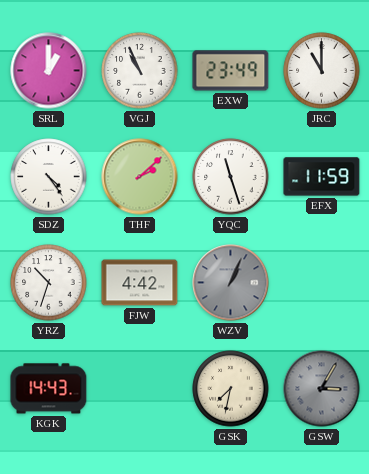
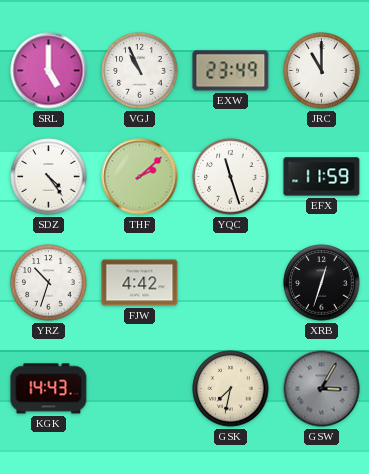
SRL: 1:00 -> 5:00 (49, 71)
WZV: 1:04 -> none (231, 283)
XRB: none -> 12:33 (322, 283)
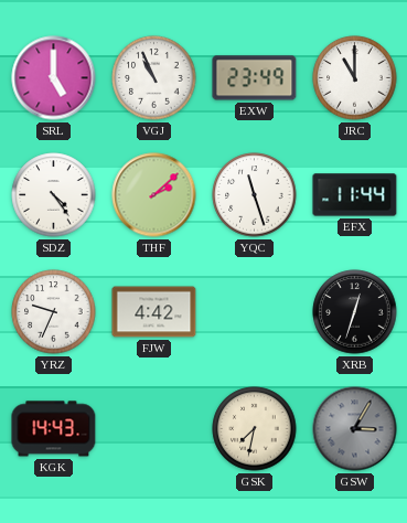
EFX: 11:59 -> 11:44 (355, 195)
YRZ: 10:33 -> 9:34 (54, 312)
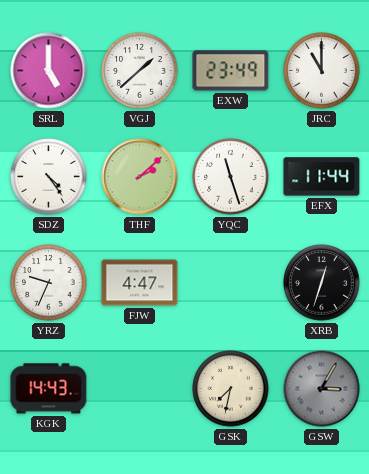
VGJ: 10:56 -> 1:38 (140, 71)
FJW: 4:42 -> 4:47 (140, 283)
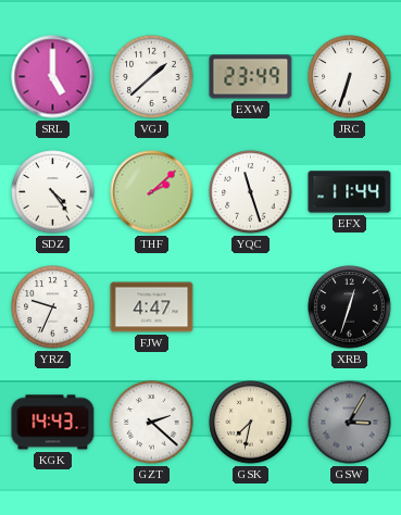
JRC: 11:00 -> 6:33 (350, 77)
GZT: none -> 2:22 (152, 423)
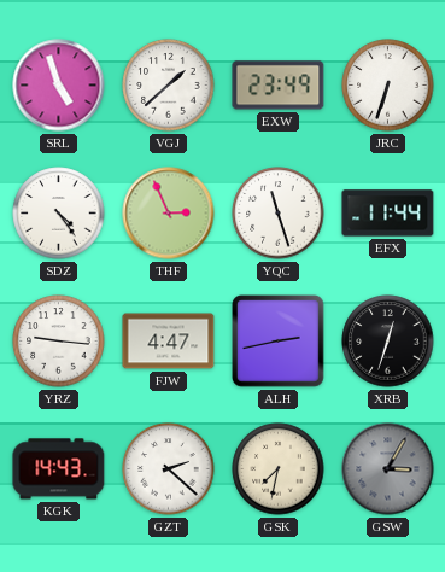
SRL: 5:00 -> 4:57 (59, 86)
THF: 2:08 -> 2:56 (169, 214)
YRZ: 9:34 -> 9:16 (59, 342)
ALH: none -> 2:43 (279, 342)
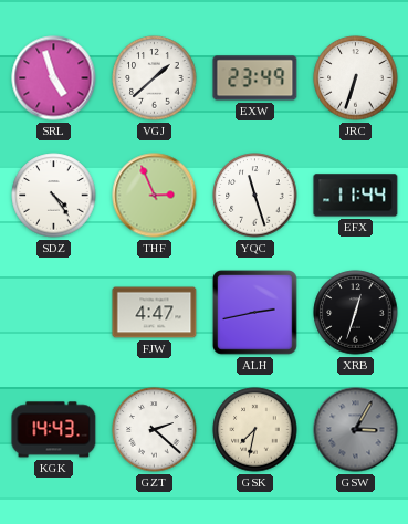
YRZ: 9:16 -> none (59, 342)
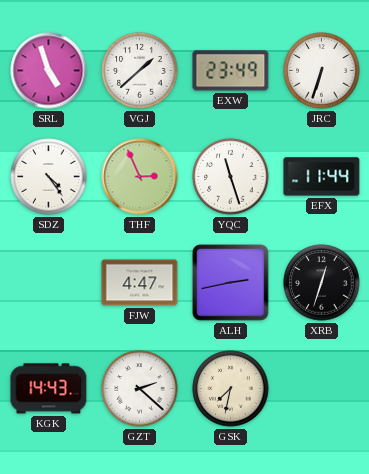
GSW: 3:05 -> none (356, 430)
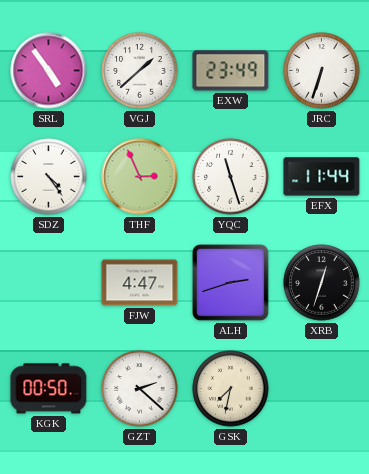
SRL: 4:57 -> 4:54 (49, 71)
ALH: 2:43 -> 2:42 (231, 283)
KGK: 14:43 -> 00:50 (49, 389)
